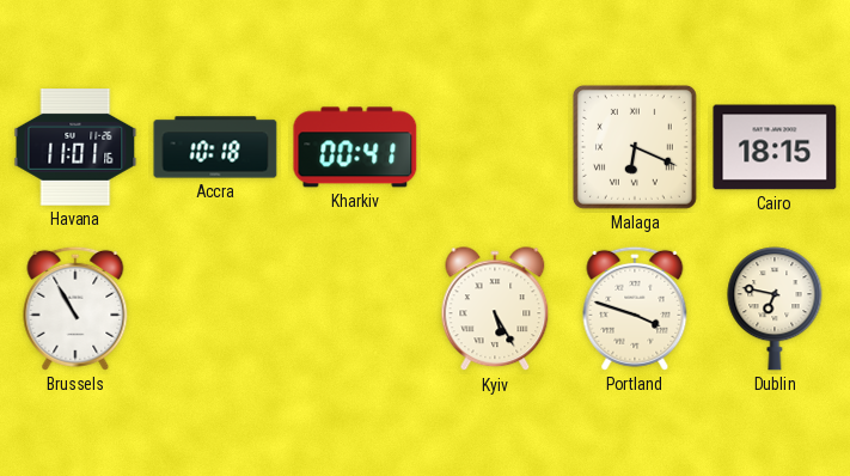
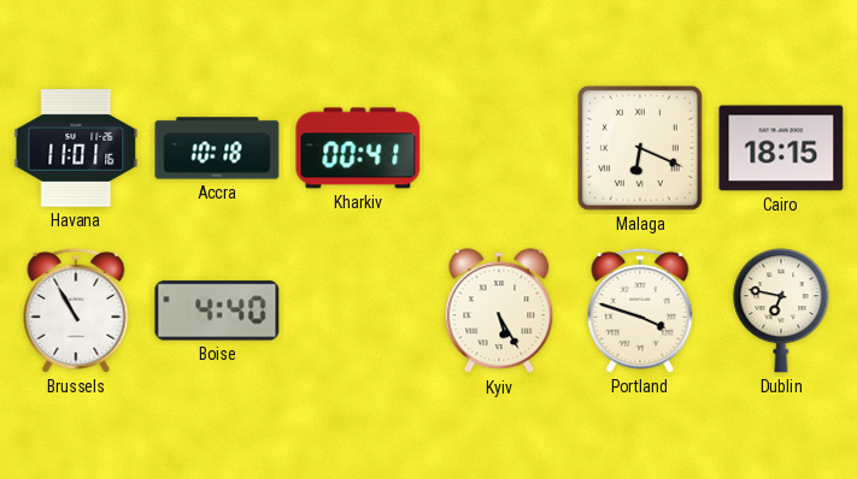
Boise: none -> 4:40 (217, 311)
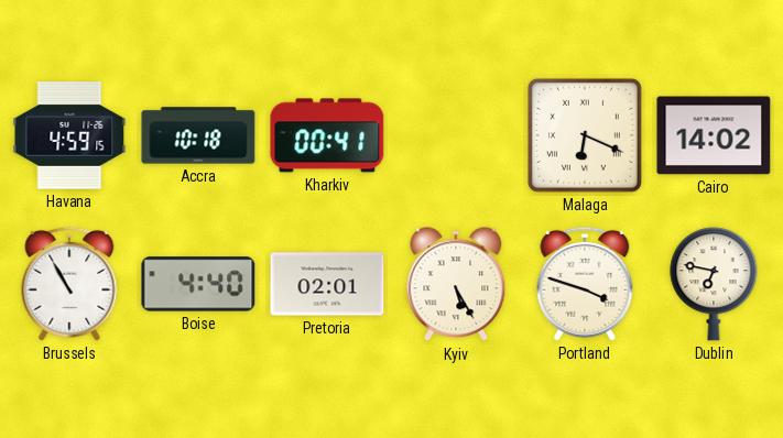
Havana: 11:01 -> 4:59 (69, 136)
Cairo: 18:15 -> 14:02 (714, 135)
Pretoria: none -> 02:01 (327, 284)
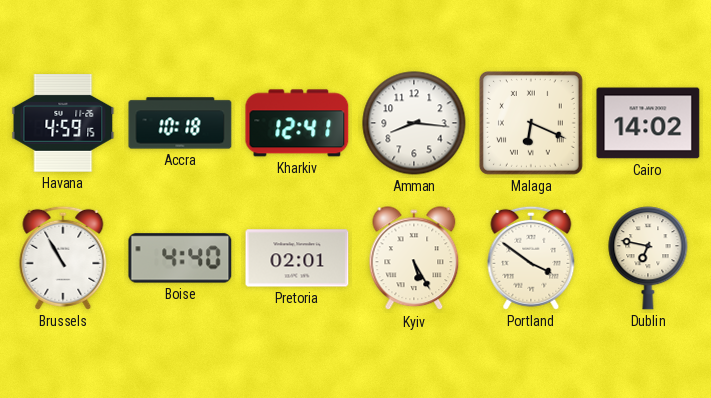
Kharkiv: 00:41 -> 12:41 (297, 123)
Amman: none -> 8:16 (414, 123)
Portland: 3:48 -> 3:51 (531, 258)
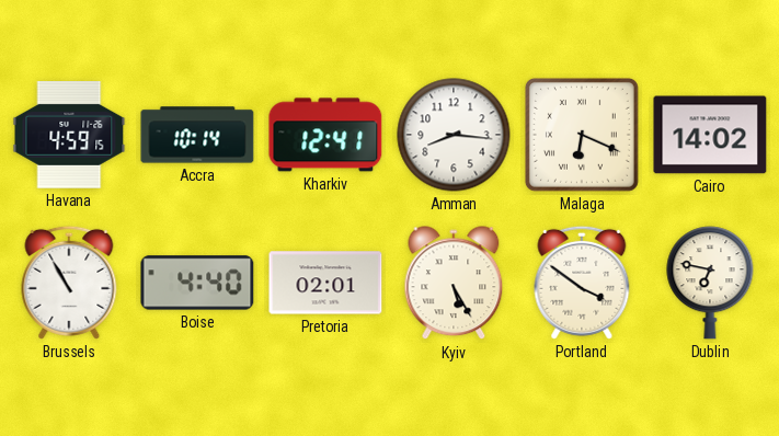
Accra: 10:18 -> 10:14 (197, 135)
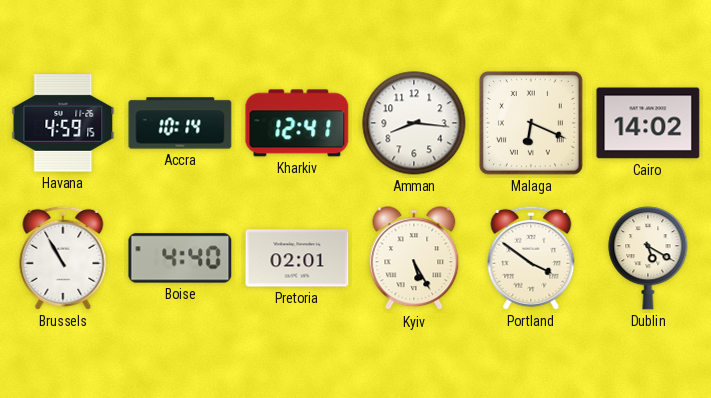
Dublin: 6:47 -> 5:20 (648, 258)
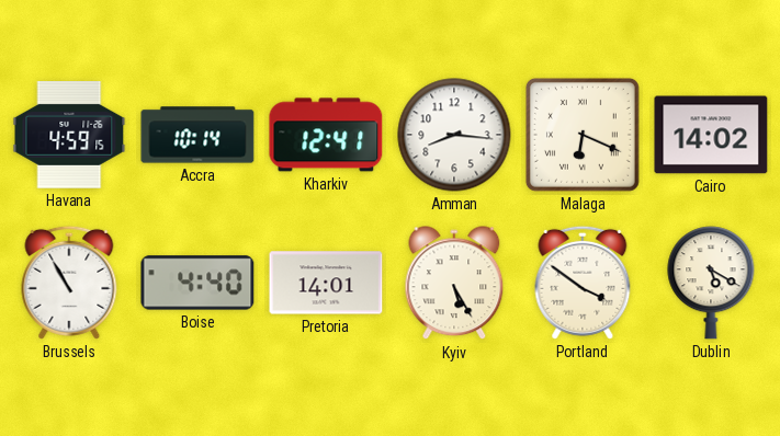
Pretoria: 02:01 -> 14:01 (326, 283)
